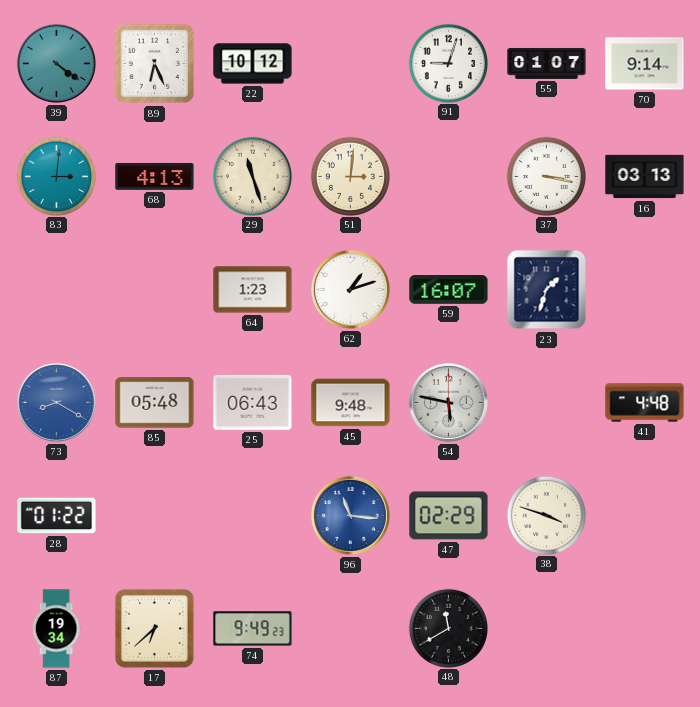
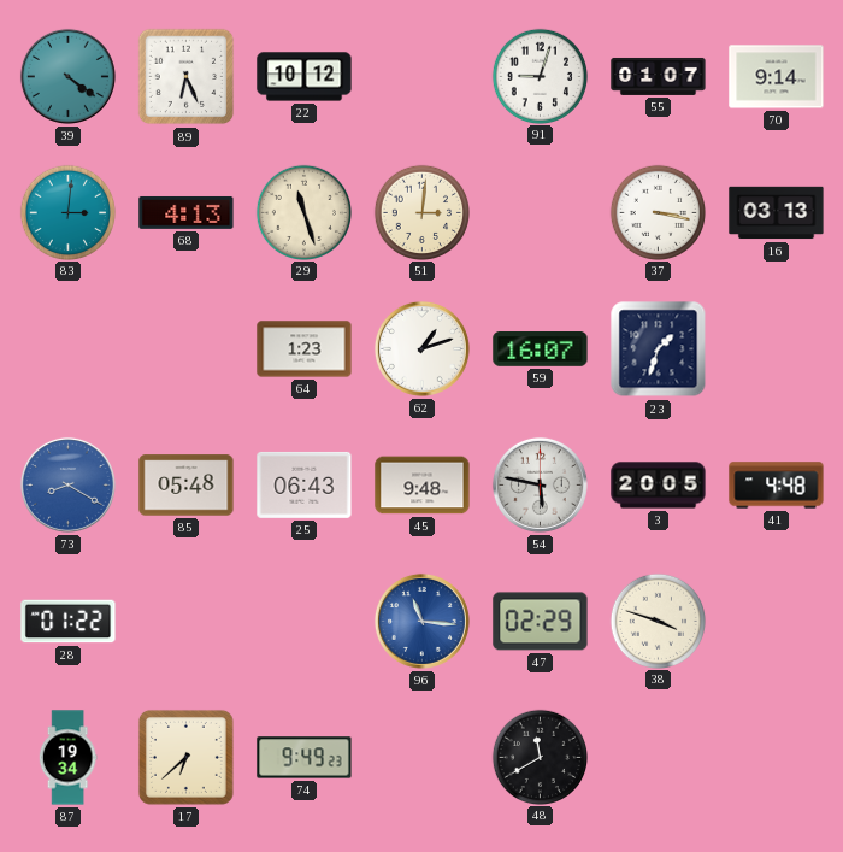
3: none -> 20:05 (659, 486)
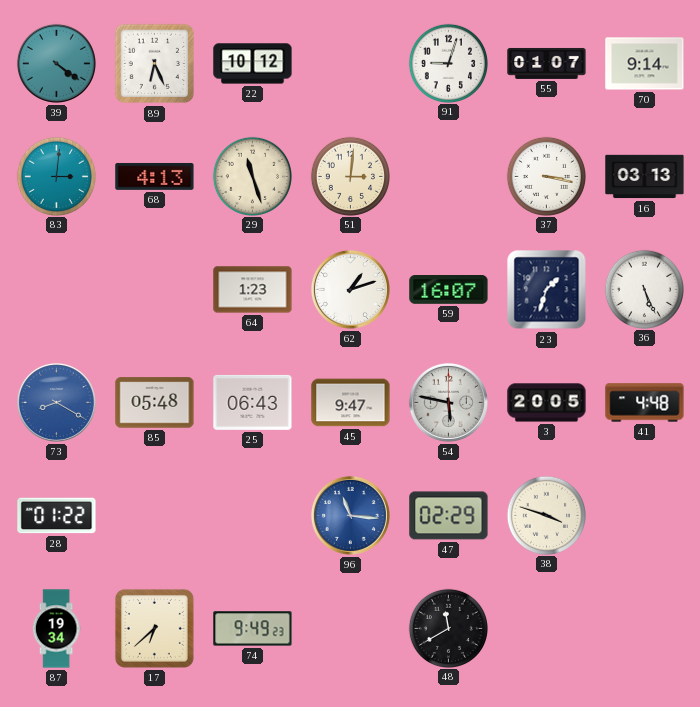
36: none -> 5:26 (644, 289)
45: 9:48 -> 9:47 (351, 403)
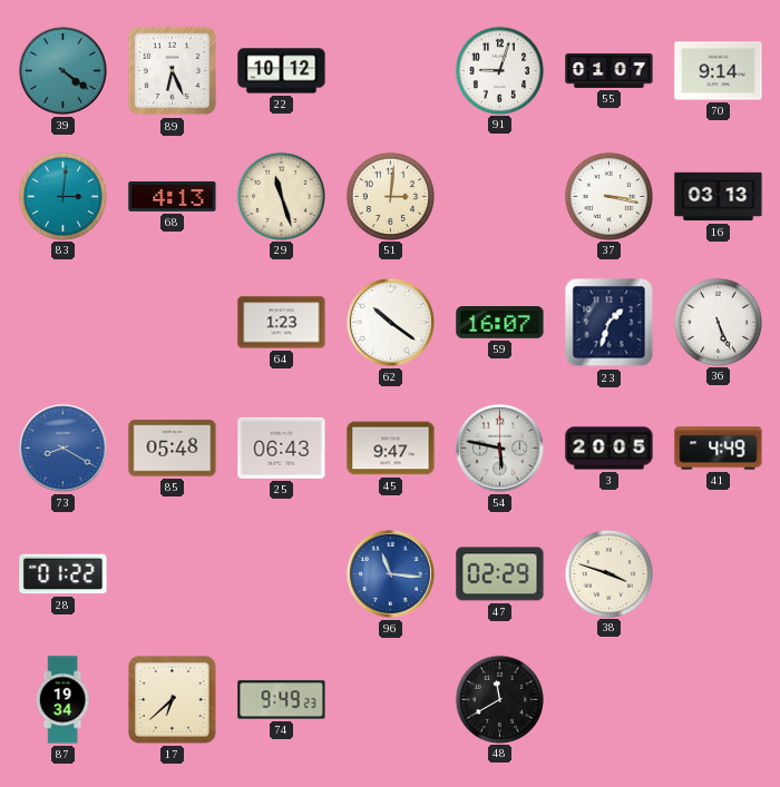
62: 1:12 -> 10:21 (390, 322)
41: 4:48 -> 4:49 (719, 449)
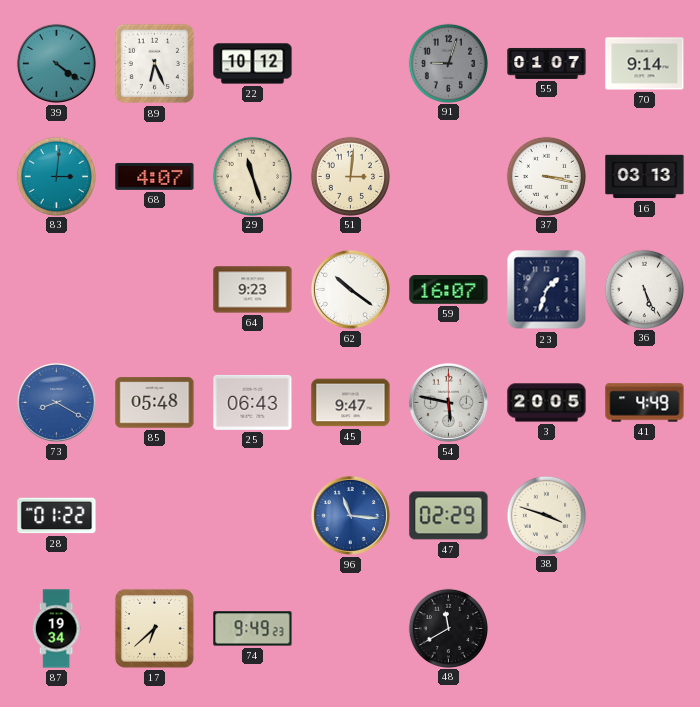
91 dial: white -> grey (448, 63)
68: 4:13 -> 4:07 (155, 176)
64: 1:23 -> 9:23 (253, 290)
